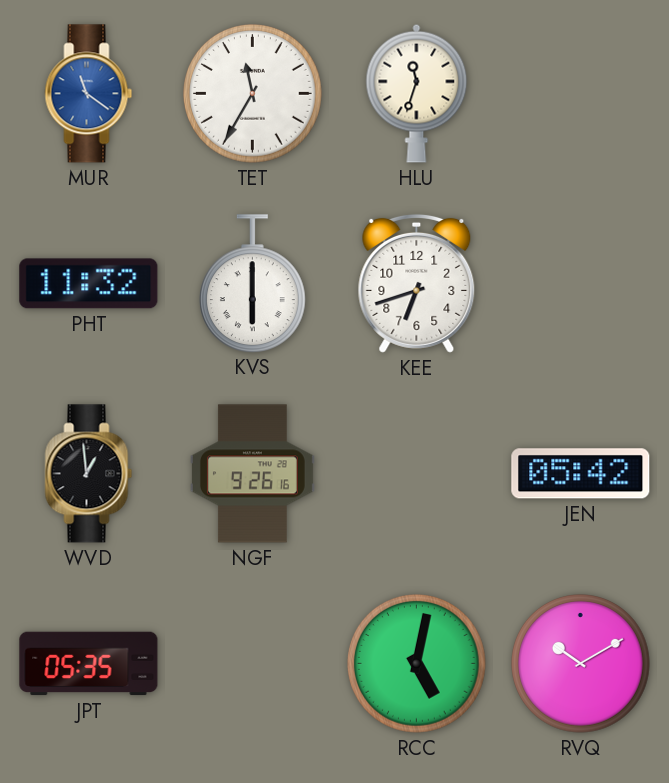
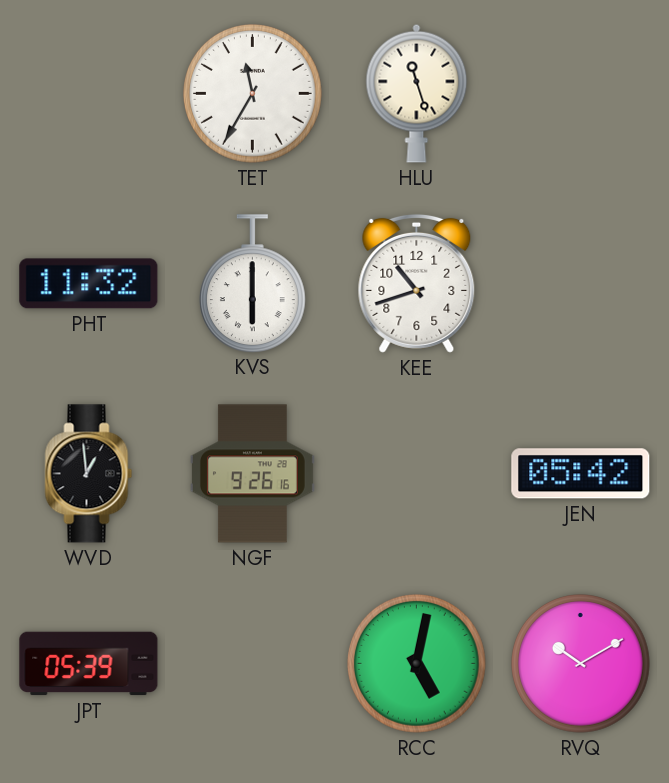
MUR: 11:21 -> none (89, 94)
HLU: 11:33 -> 11:27 (417, 93)
KEE: 6:42 -> 10:42 (417, 283)
JPT: 05:35 -> 05:39 (89, 664)
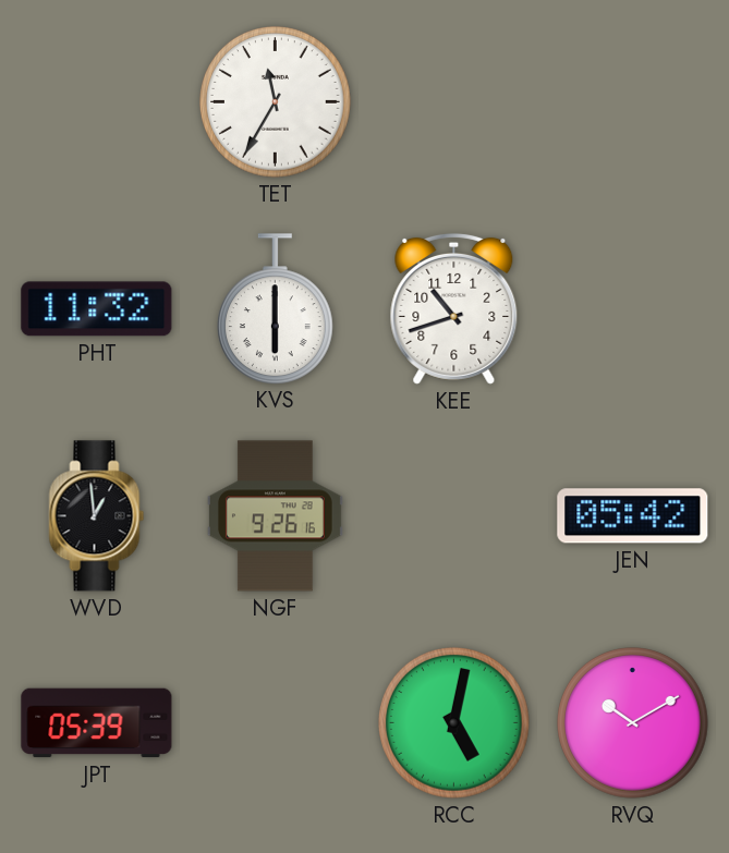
HLU: 11:27 -> none (417, 93)
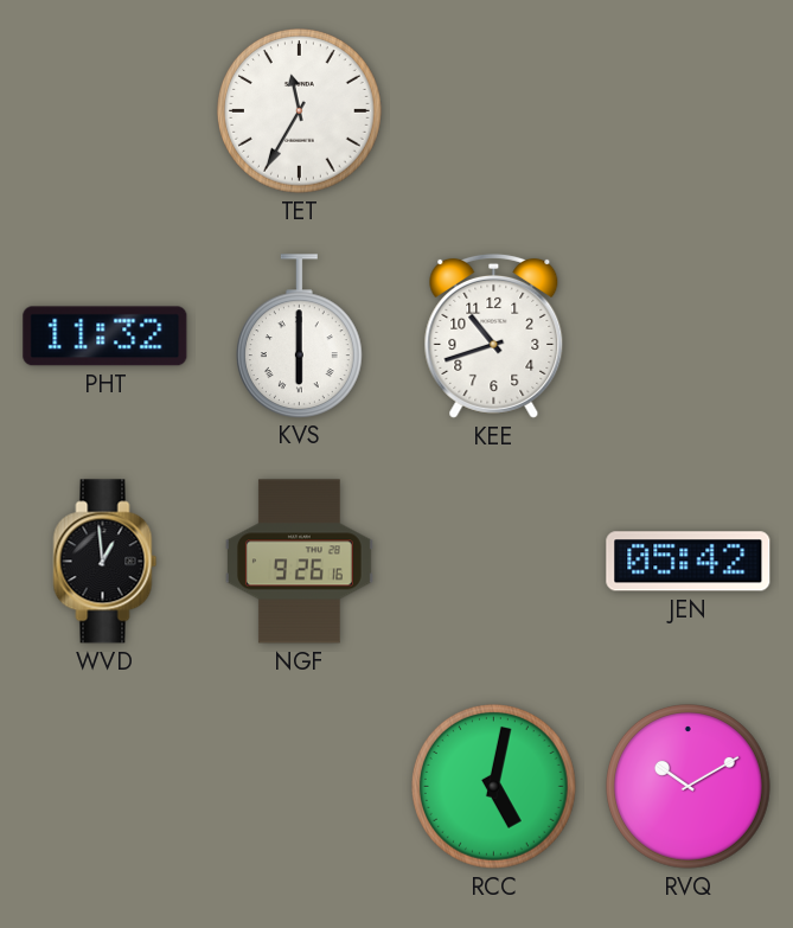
JPT: 05:39 -> none (97, 723)
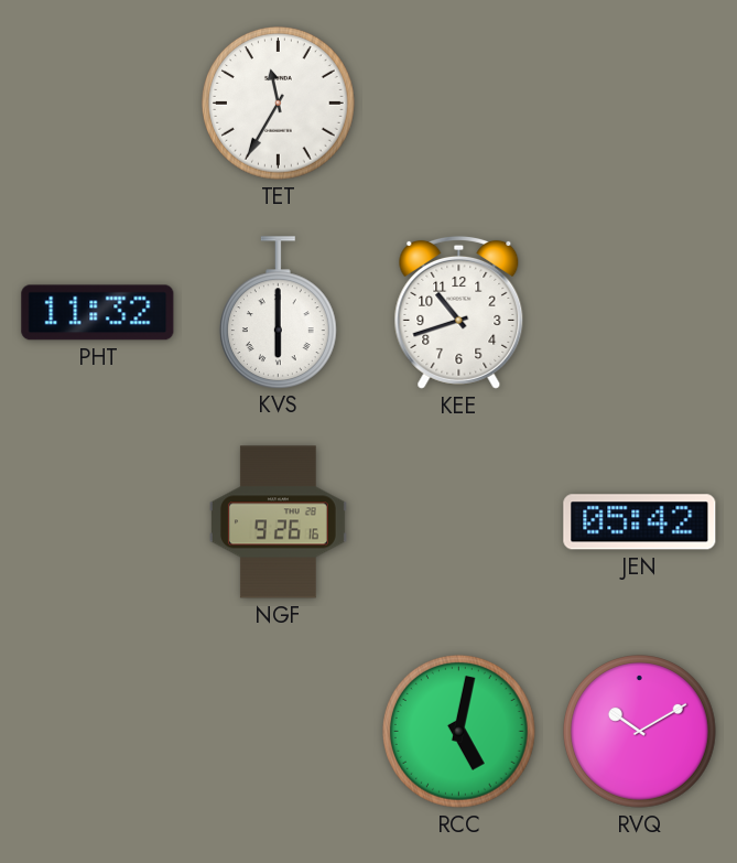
WVD: 12:59 -> none (105, 562)
